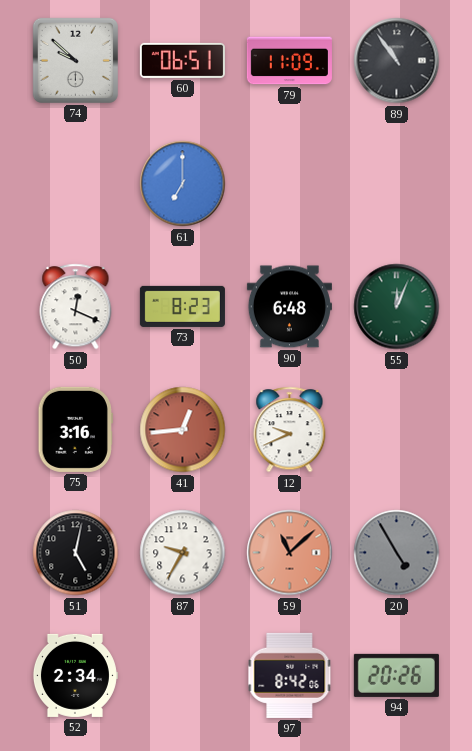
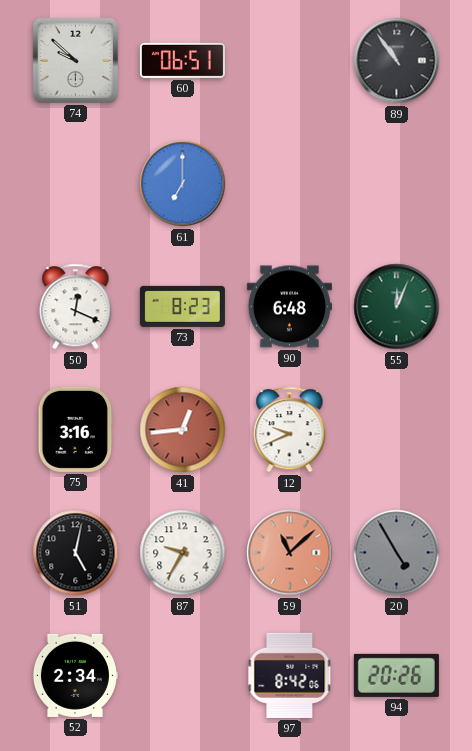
79: 11:09 -> none (289, 61)
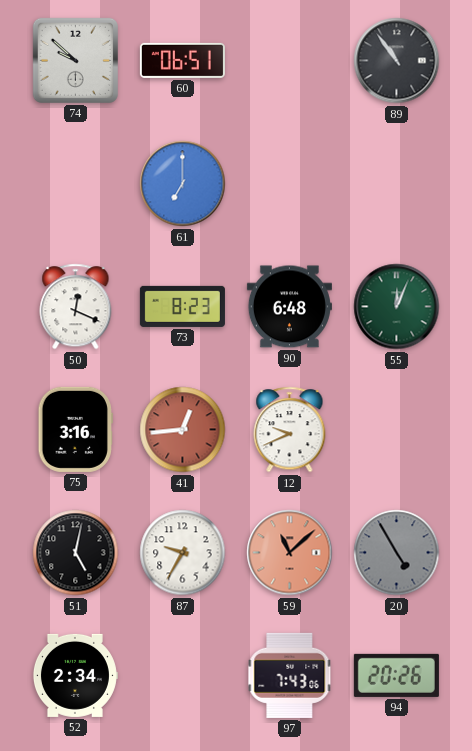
97: 8:42 -> 7:43 (290, 675)
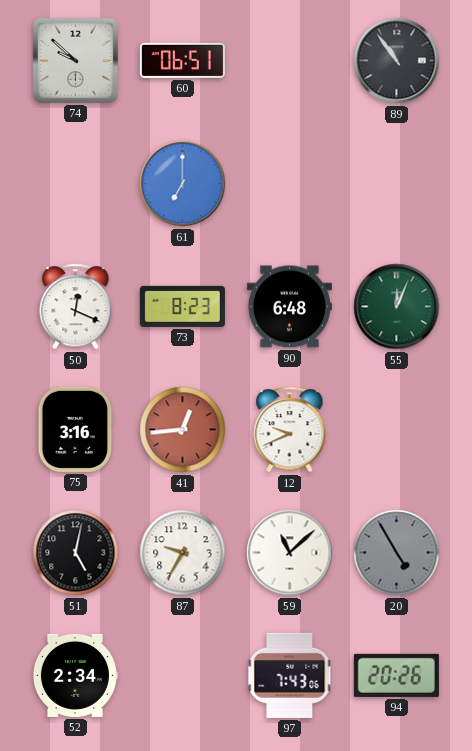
59 dial: salmon -> white (290, 553)
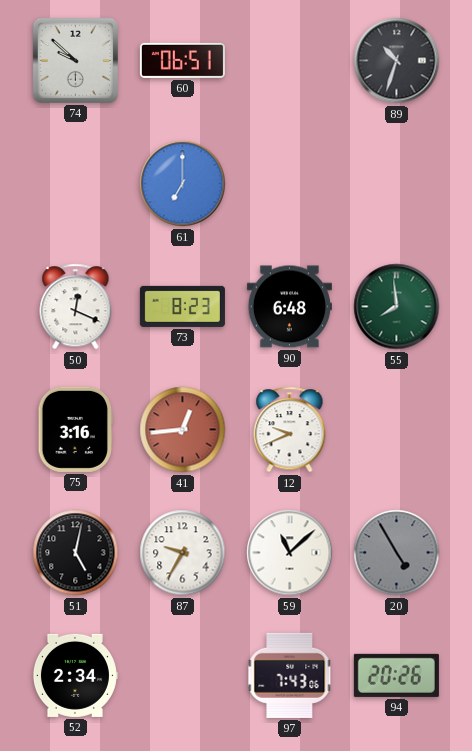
89: 10:54 -> 10:33 (397, 61)
55: 12:04 -> 7:59 (397, 307)
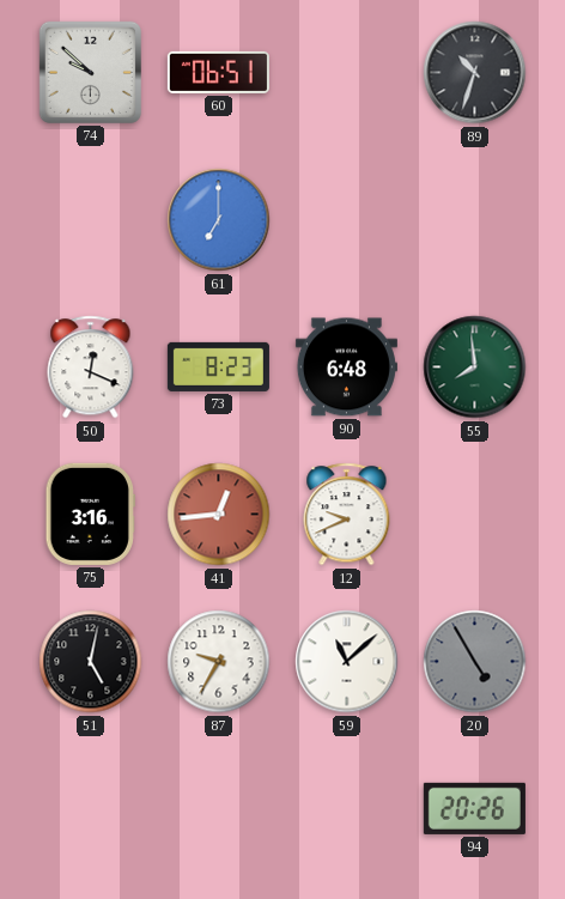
52: 2:34 -> none (75, 675)
97: 7:43 -> none (290, 675)
